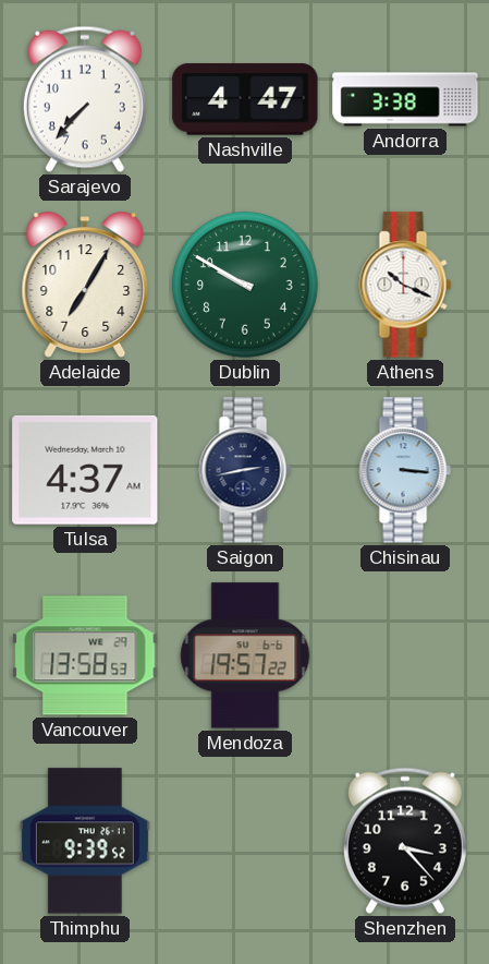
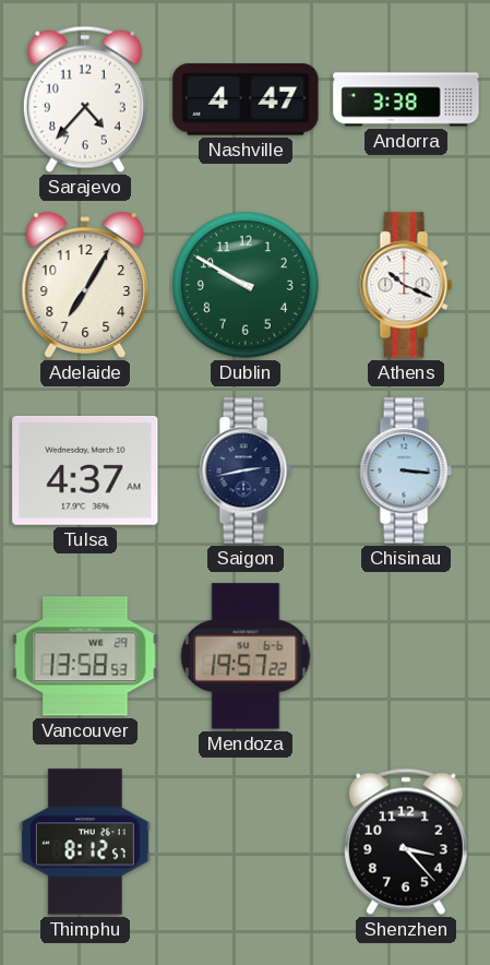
Sarajevo: 7:37 -> 4:37 (85, 99)
Thimphu: 9:39 -> 8:12 (85, 842)
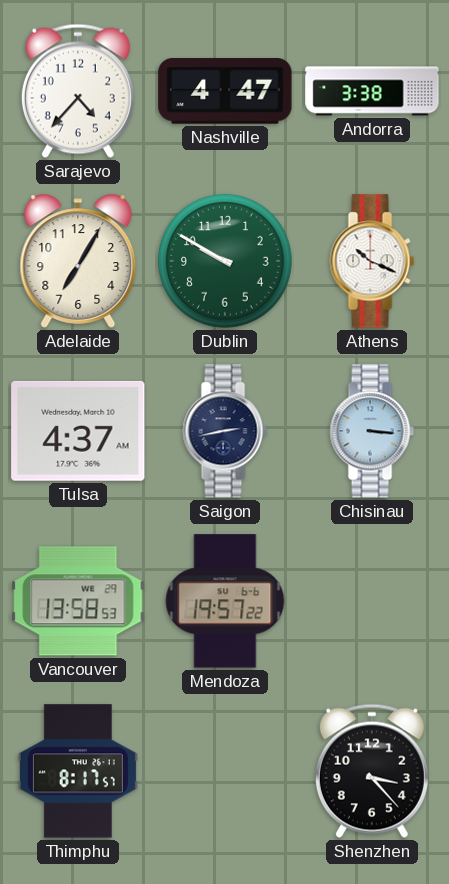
Thimphu: 8:12 -> 8:17 (78, 771)
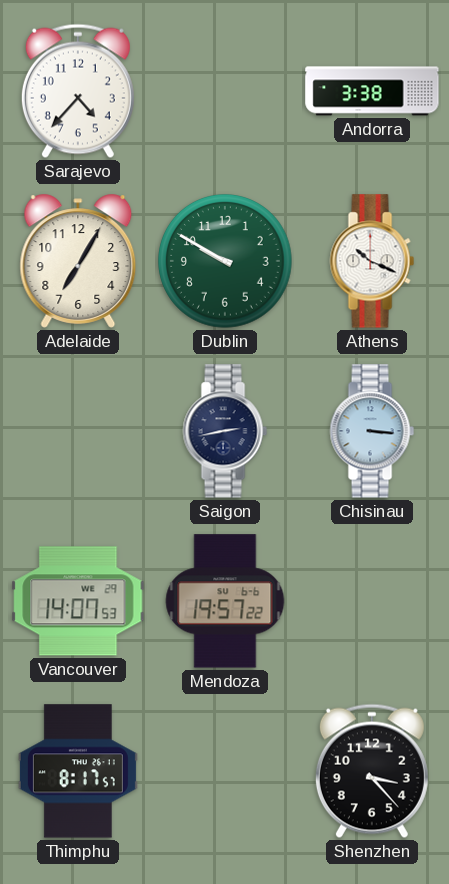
Nashville: 4:47 -> none (225, 91)
Tulsa: 4:37 -> none (78, 431)
Vancouver: 13:58 -> 14:07 (78, 601)
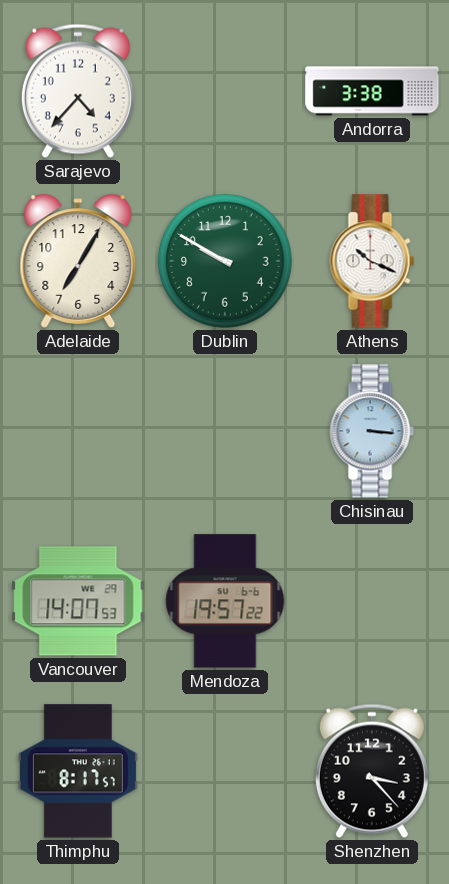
Saigon: 2:43 -> none (225, 431)
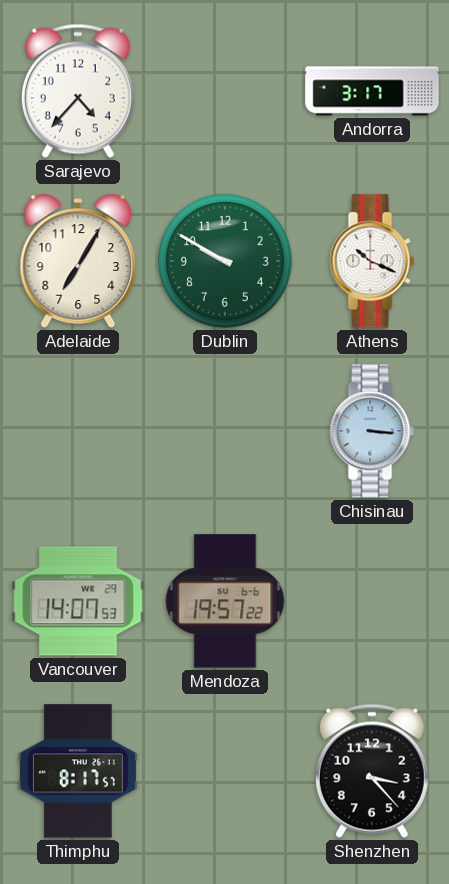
Andorra: 3:38 -> 3:17 (372, 91)
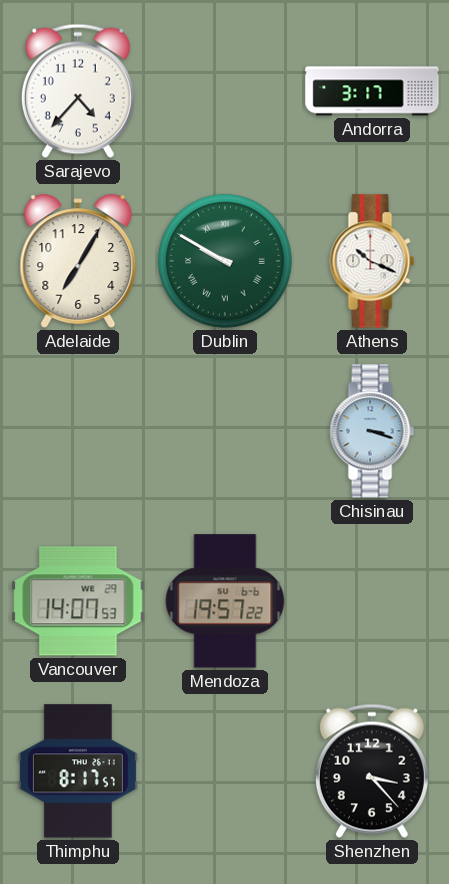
Dublin numerals: Arabic -> Roman (226, 262)
Chisinau: 3:16 -> 3:18 (372, 431)
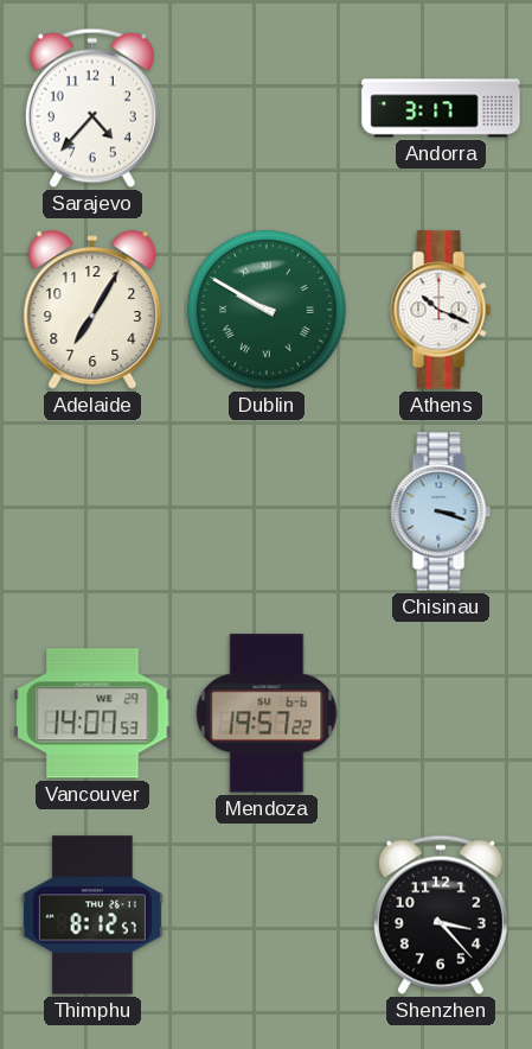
Thimphu: 8:17 -> 8:12 (92, 915)
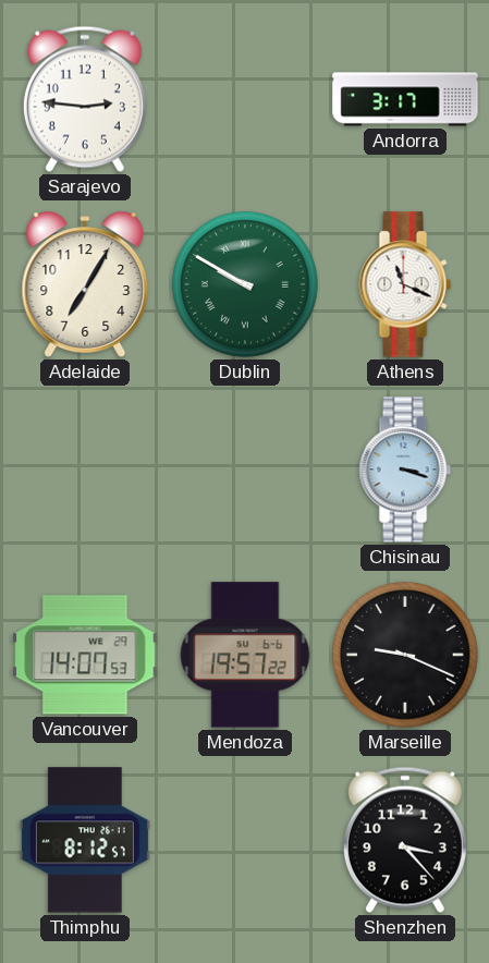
Sarajevo: 4:37 -> 2:46 (85, 99)
Athens: 10:19 -> 11:19 (405, 284)
Marseille: none -> 9:19 (406, 656)
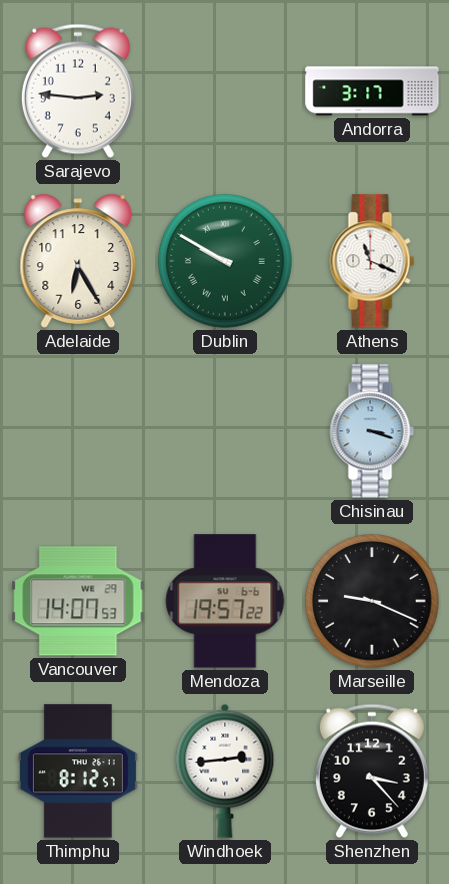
Adelaide: 7:05 -> 6:25 (78, 261)
Windhoek: none -> 2:44 (225, 771)
